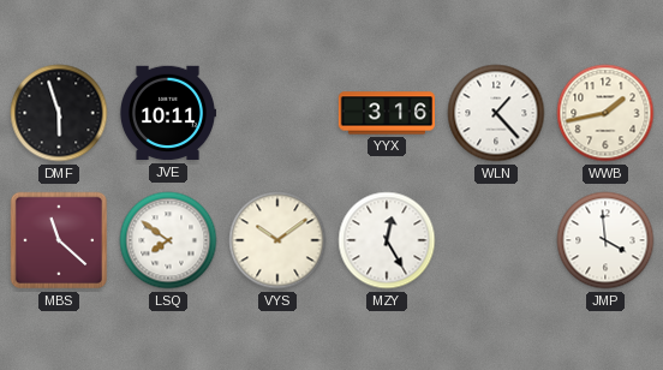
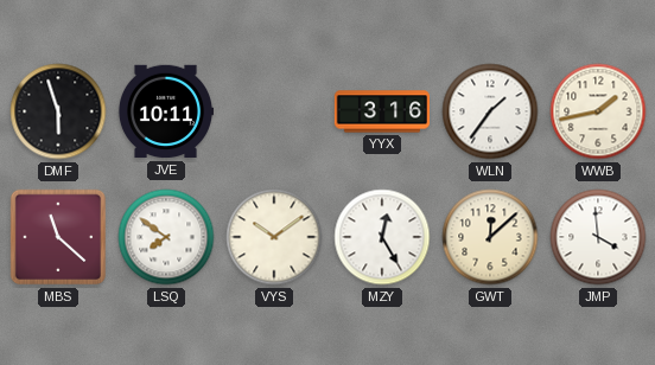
WLN: 1:23 -> 1:36 (490, 111)
GWT: none -> 12:08 (490, 237)
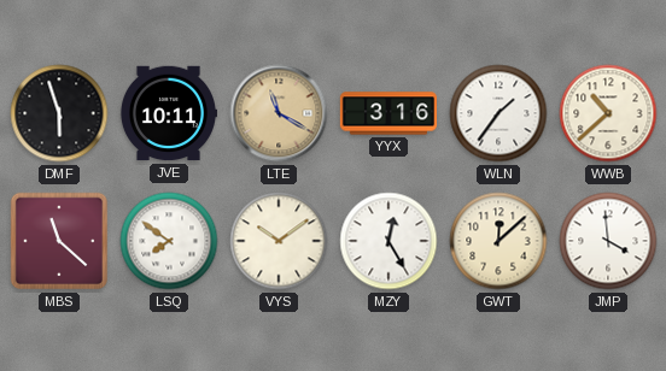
LTE: none -> 11:20 (279, 113)
WWB: 1:43 -> 10:38 (608, 113)
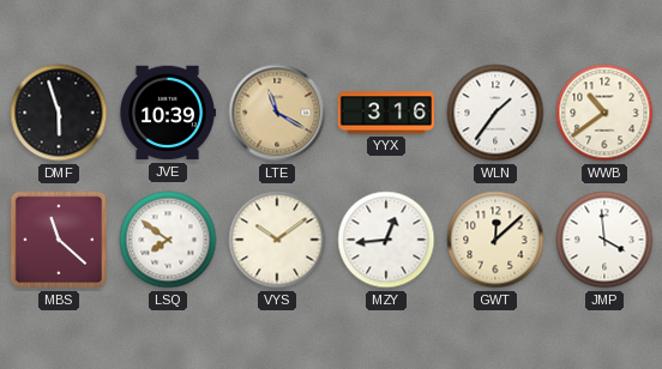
JVE: 10:11 -> 10:39 (167, 113)
WWB: 10:38 -> 10:39 (604, 113)
MZY: 12:25 -> 12:44 (386, 240)
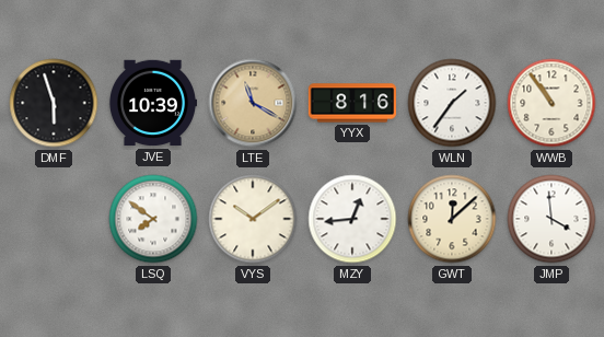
YYX: 3:16 -> 8:16 (351, 103)
WWB: 10:39 -> 10:54 (551, 103)
MBS: 11:22 -> none (59, 240)
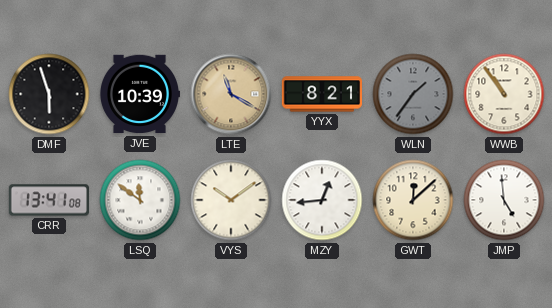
YYX: 8:16 -> 8:21 (321, 94)
WLN dial: white -> grey (413, 94)
CRR: none -> 13:41 (48, 200)
LSQ: 7:51 -> 11:51 (140, 200)
JMP: 3:59 -> 4:59 (504, 200)
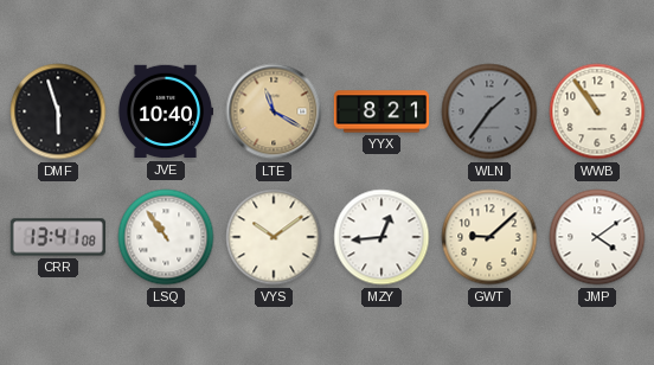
JVE: 10:39 -> 10:40 (165, 111)
LSQ: 11:51 -> 10:54 (166, 237)
GWT: 12:08 -> 9:08 (489, 237)
JMP: 4:59 -> 4:09 (597, 237)
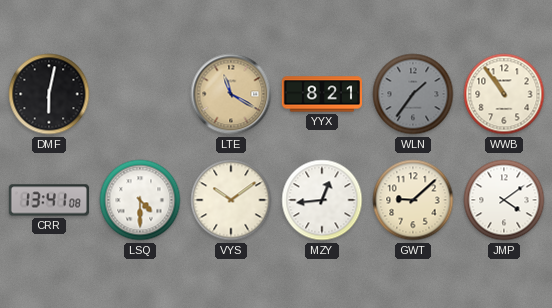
DMF: 5:57 -> 6:02 (49, 94)
JVE: 10:40 -> none (165, 111)
LSQ: 10:54 -> 4:30 (140, 200)
